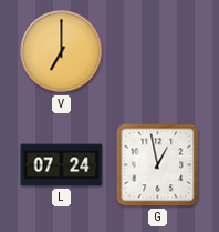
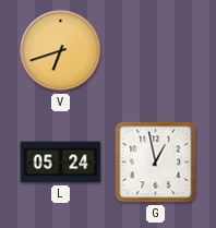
V: 7:00 -> 6:42 (61, 51)
L: 07:24 -> 05:24 (61, 163)
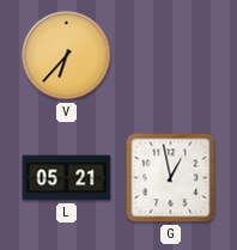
V: 6:42 -> 6:37 (67, 56)
L: 05:24 -> 05:21 (67, 178)
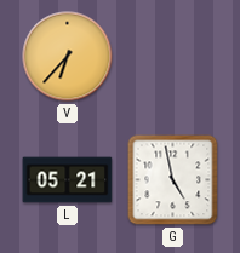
G: 12:58 -> 4:58 (173, 180)
